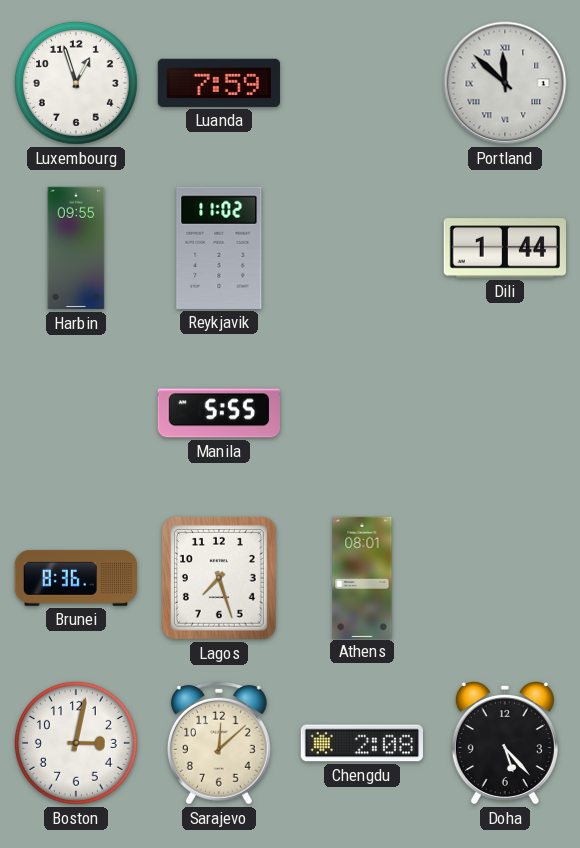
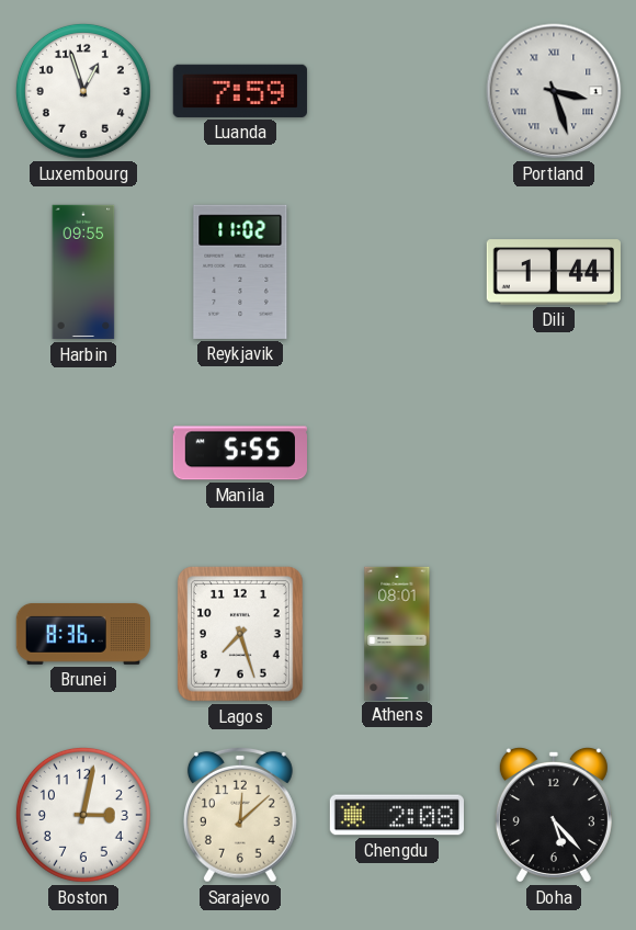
Portland: 11:52 -> 3:27 (554, 91)
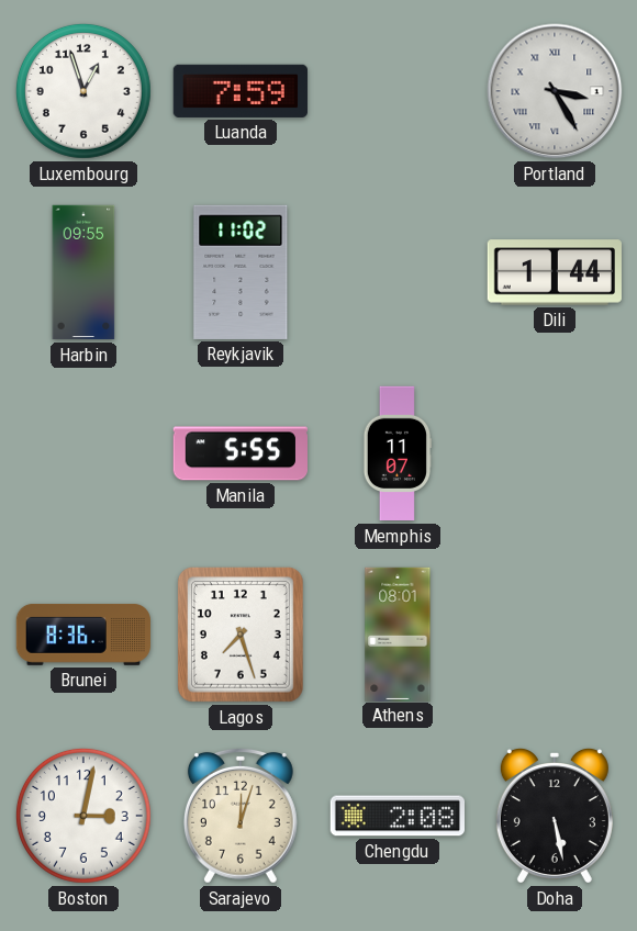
Portland: 3:27 -> 3:25 (555, 91)
Memphis: none -> 11:07 (396, 453)
Sarajevo: 12:08 -> 12:03 (241, 816)
Doha: 5:23 -> 5:28 (555, 816)
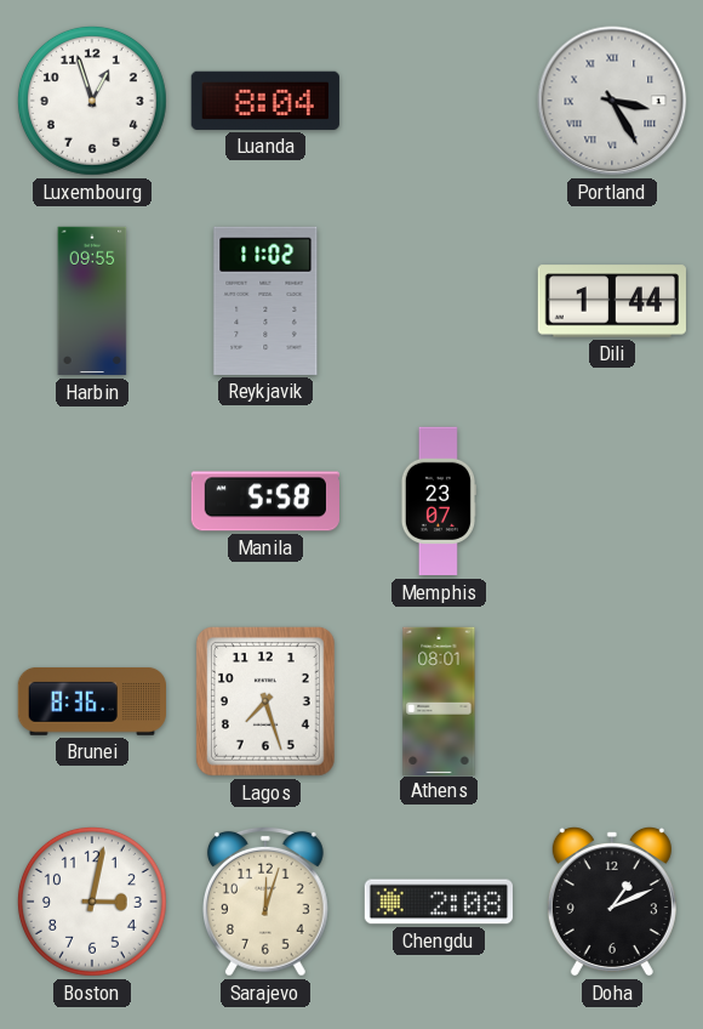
Luanda: 7:59 -> 8:04 (265, 101)
Manila: 5:55 -> 5:58 (264, 501)
Memphis: 11:07 -> 23:07 (438, 501)
Doha: 5:28 -> 1:11 (612, 902)
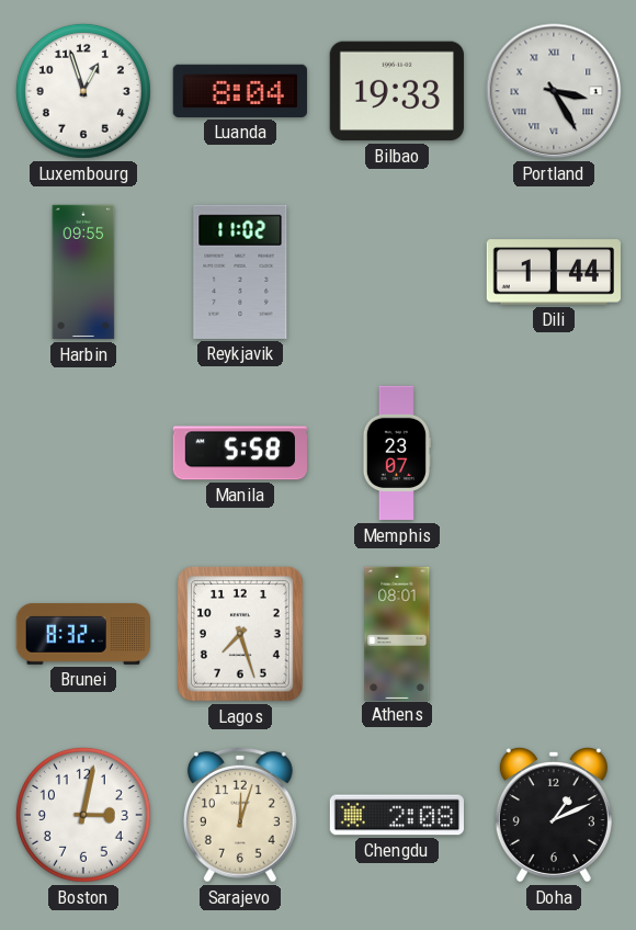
Bilbao: none -> 19:33 (397, 91)
Brunei: 8:36 -> 8:32 (82, 634)
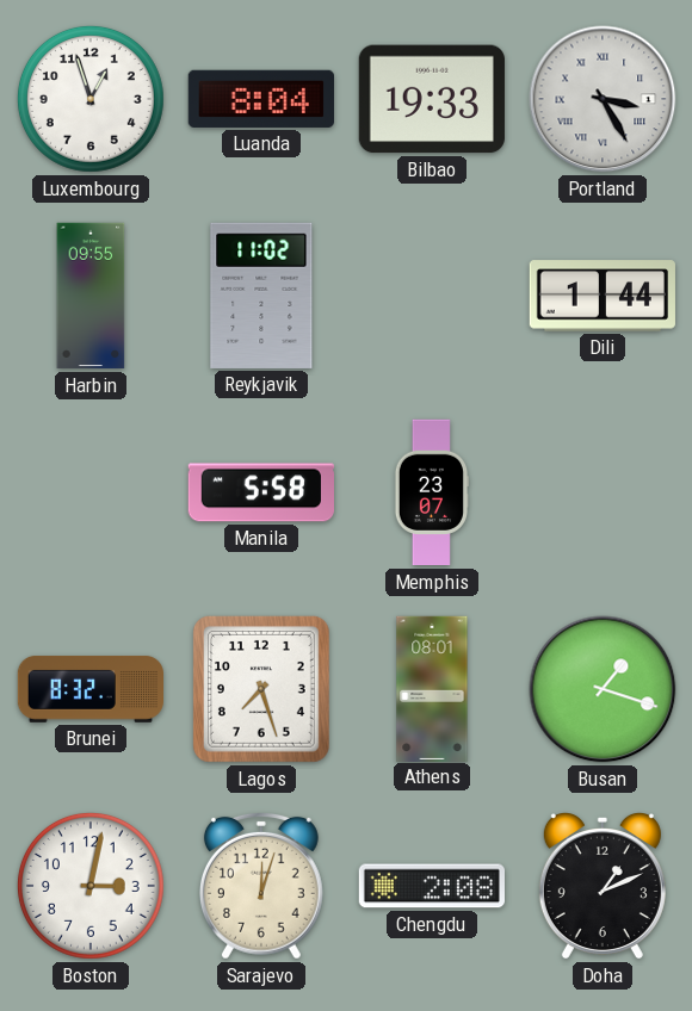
Busan: none -> 1:18 (603, 689)
